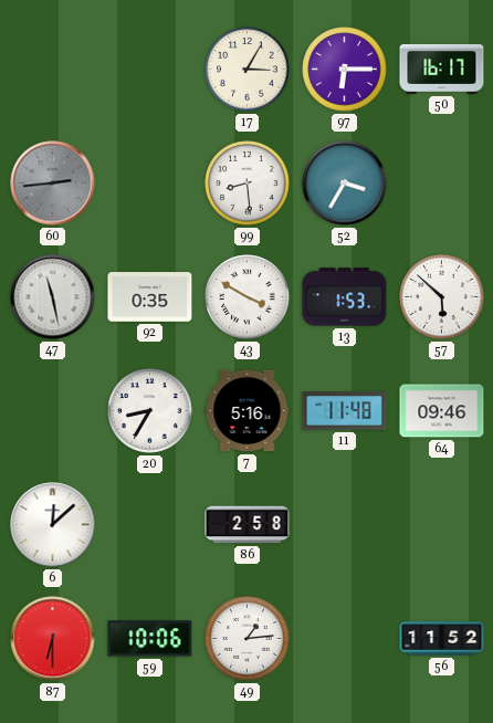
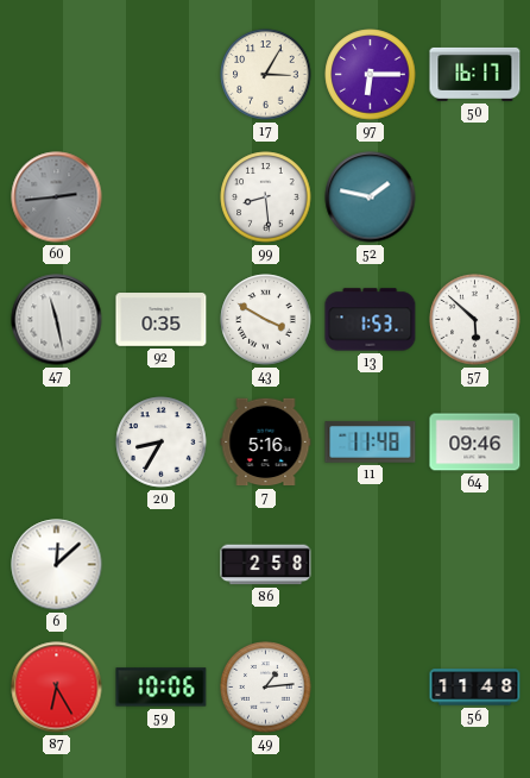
52: 3:35 -> 1:47 (371, 197)
87: 6:30 -> 6:25 (57, 688)
56: 11:52 -> 11:48 (475, 688)
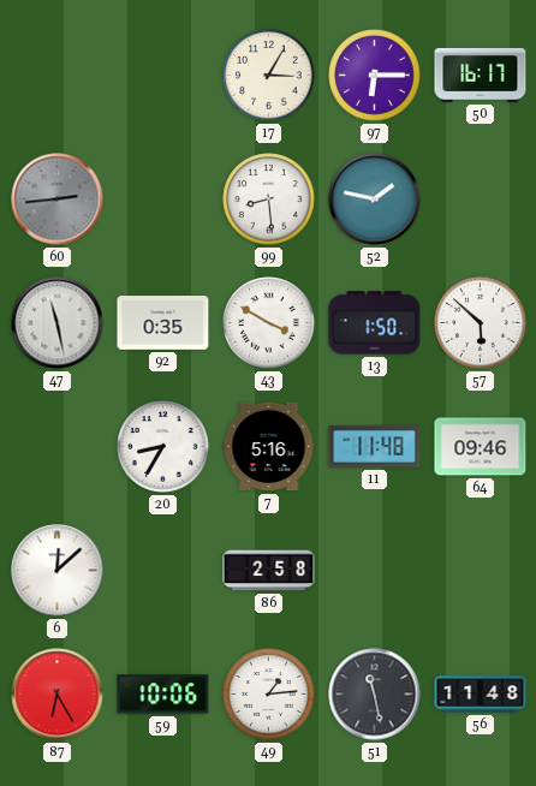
13: 1:53 -> 1:50 (375, 323)
51: none -> 11:28 (375, 695)
